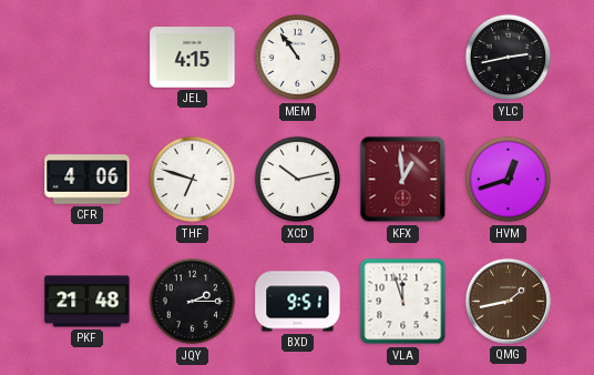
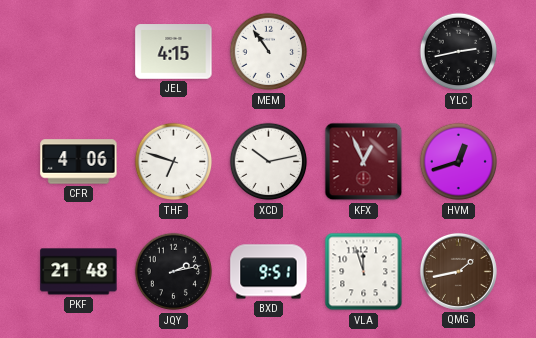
KFX: 12:59 -> 12:56 (364, 162)
JQY: 2:15 -> 2:13 (174, 272)
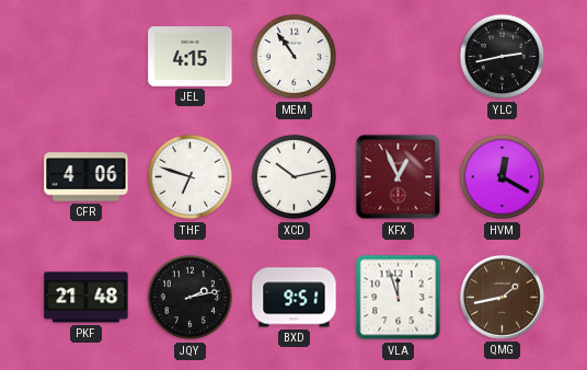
HVM: 12:42 -> 12:20 (503, 177)
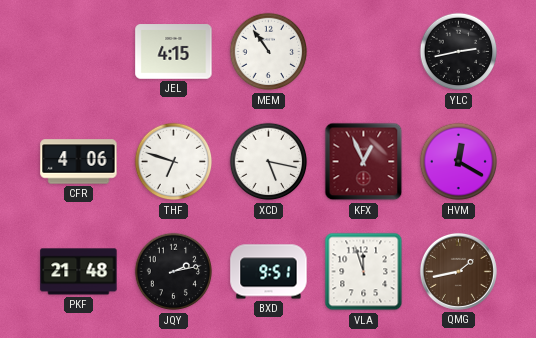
XCD: 10:13 -> 5:17 (269, 162)
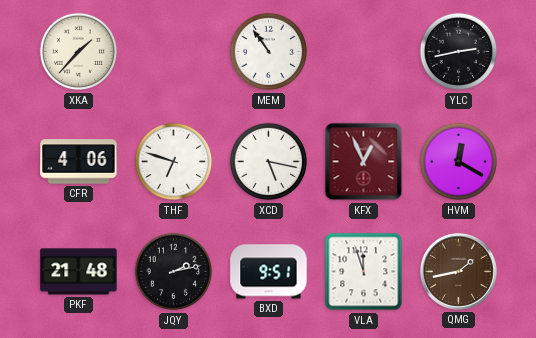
XKA: none -> 1:37 (79, 52)
JEL: 4:15 -> none (174, 52)
